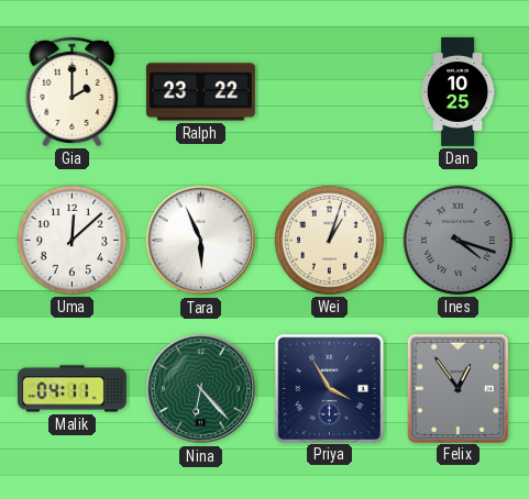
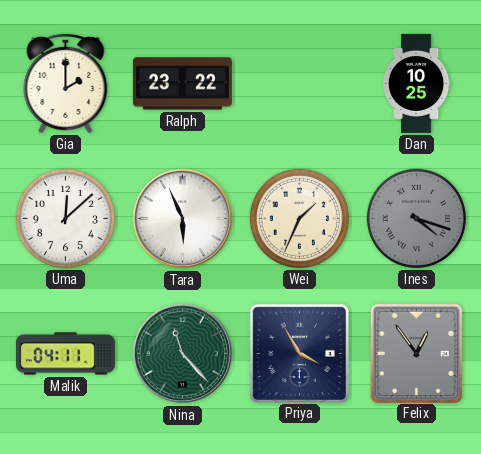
Wei: 1:03 -> 1:34 (299, 218)
Nina: 6:23 -> 11:23 (183, 354)
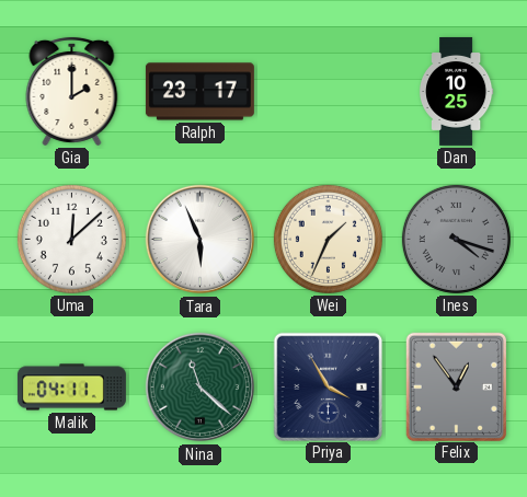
Ralph: 23:22 -> 23:17 (199, 92)
Nina: 11:23 -> 11:22 (201, 388)
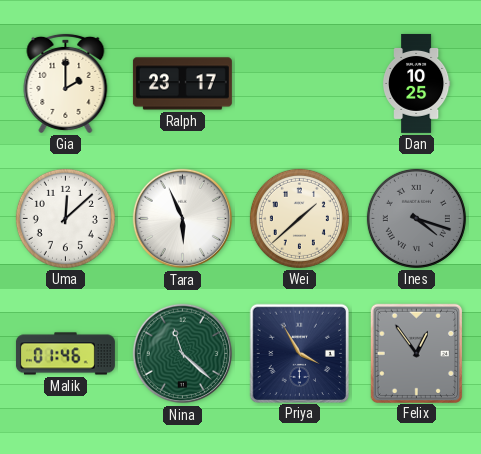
Wei: 1:34 -> 1:38 (299, 218)
Malik: 04:11 -> 01:46 (65, 354)
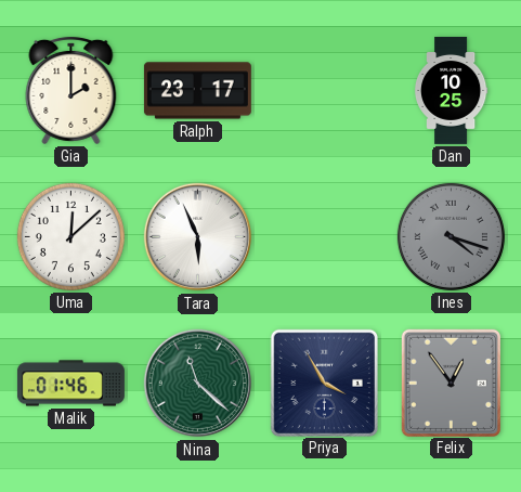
Wei: 1:38 -> none (299, 218)
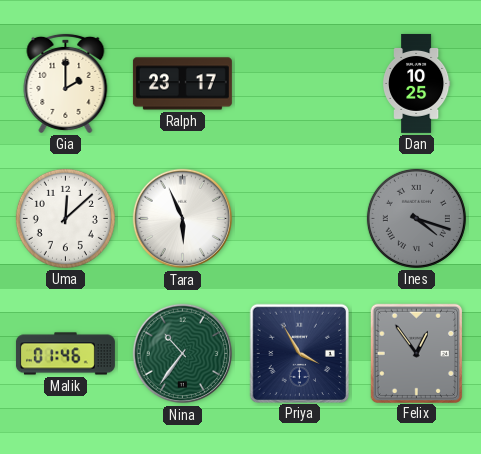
Nina: 11:22 -> 10:36 (183, 354)
